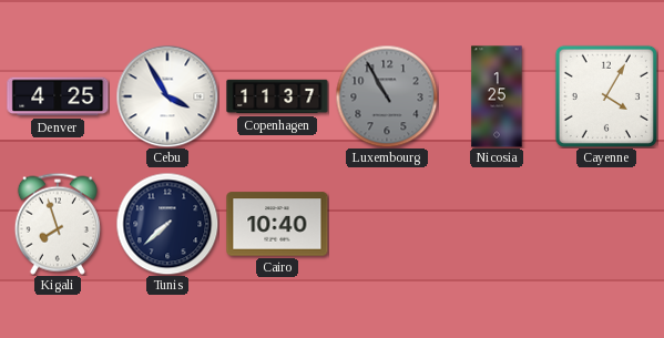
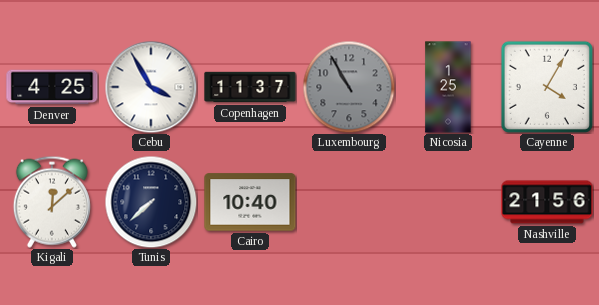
Kigali: 7:57 -> 12:08 (52, 202)
Nashville: none -> 21:56 (547, 202)
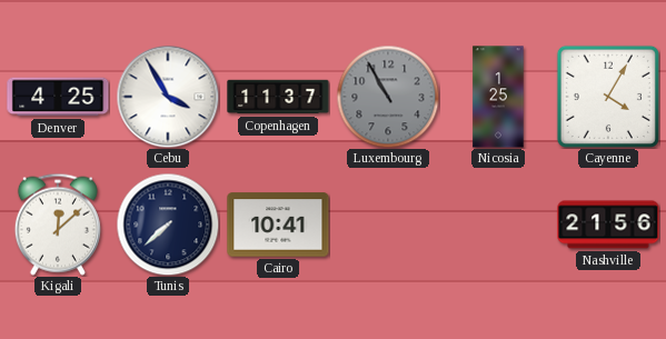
Cairo: 10:40 -> 10:41 (278, 225)
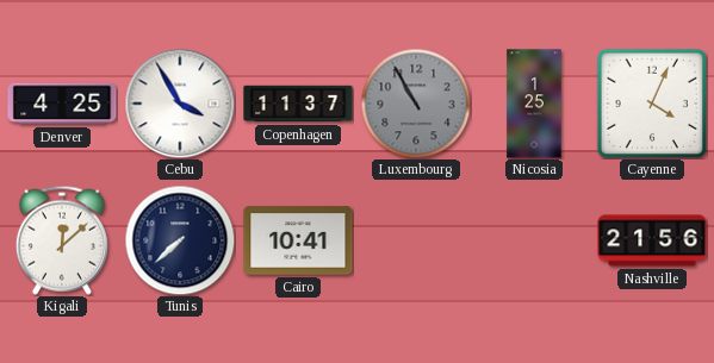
Cayenne: 4:05 -> 4:04 (652, 104)
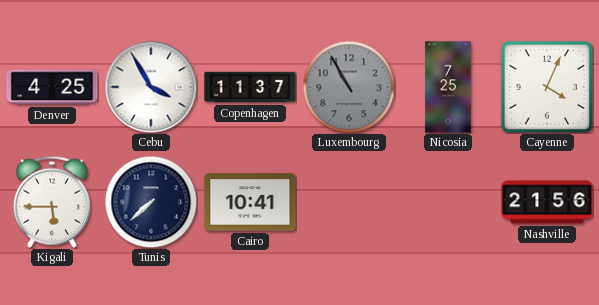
Nicosia: 1:25 -> 7:25 (448, 87)
Kigali: 12:08 -> 5:45 (52, 202)
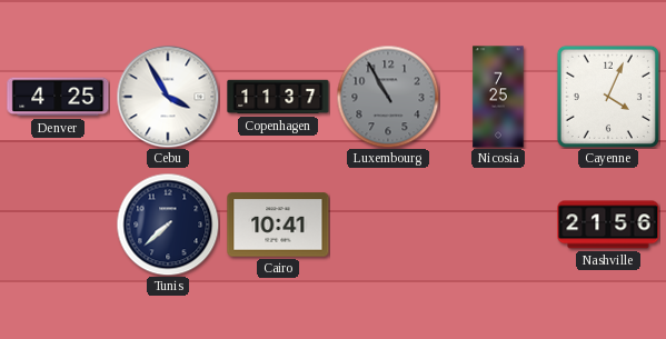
Kigali: 5:45 -> none (52, 202)
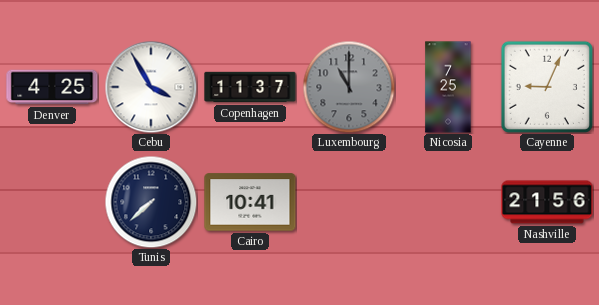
Luxembourg: 10:55 -> 11:00 (349, 87)
Cayenne: 4:04 -> 9:04 (547, 87)
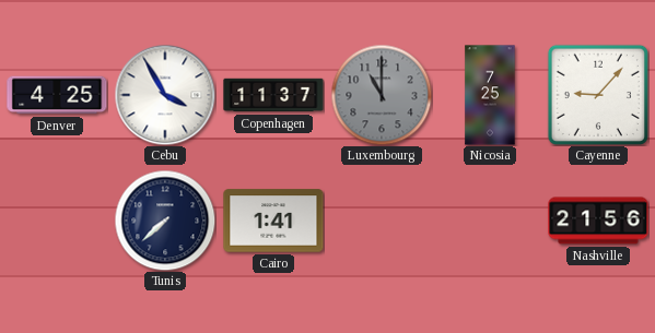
Cayenne: 9:04 -> 9:07 (598, 95)
Cairo: 10:41 -> 1:41 (273, 221)
